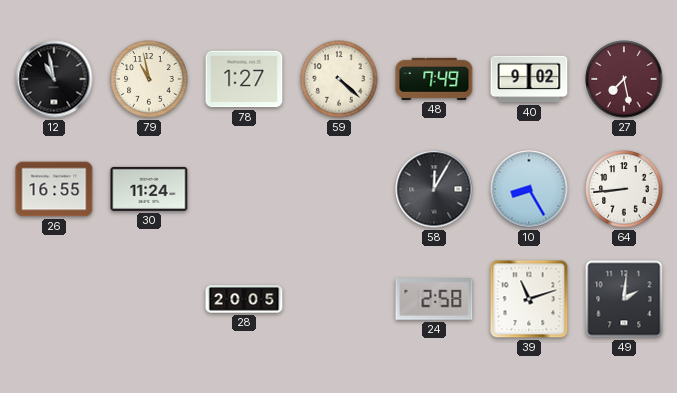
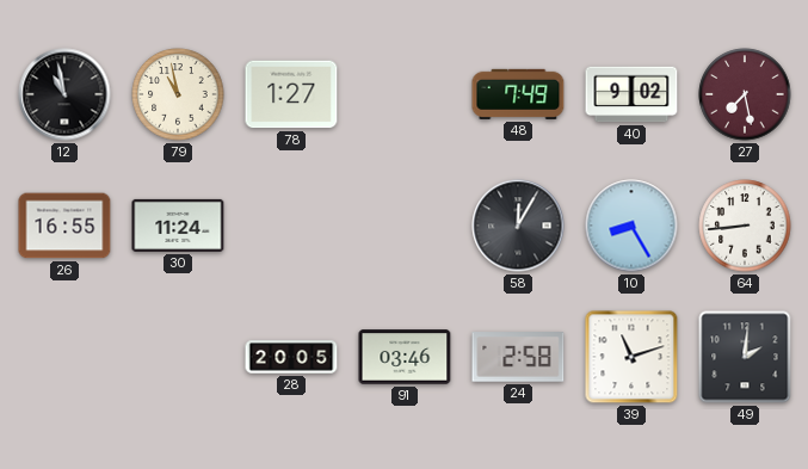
59: 4:22 -> none (339, 79)
91: none -> 03:46 (405, 357)
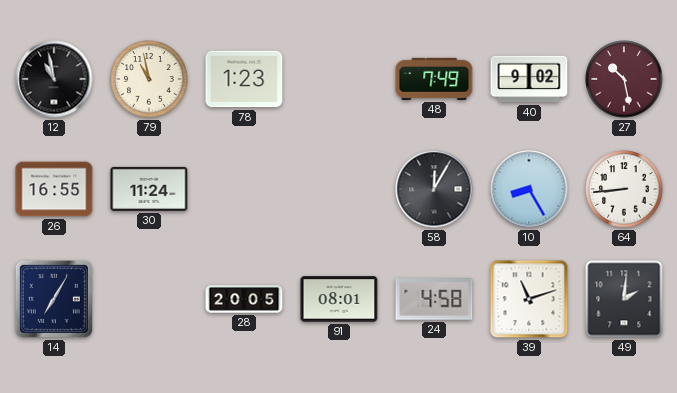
78: 1:27 -> 1:23 (244, 79)
27: 7:28 -> 10:28 (624, 79)
14: none -> 7:05 (54, 299)
91: 03:46 -> 08:01 (339, 299)
24: 2:58 -> 4:58 (434, 299)
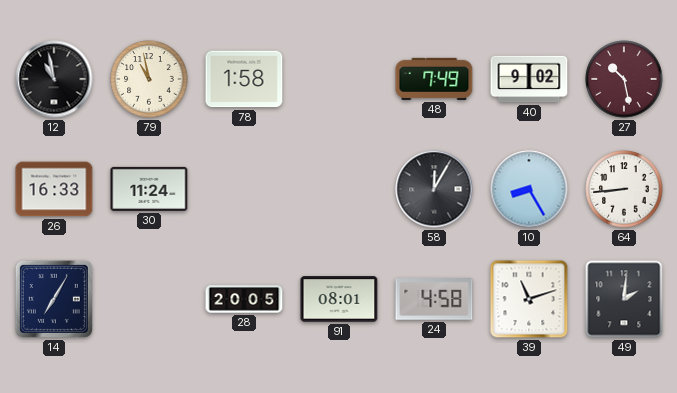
78: 1:23 -> 1:58 (244, 79)
26: 16:55 -> 16:33 (54, 189)
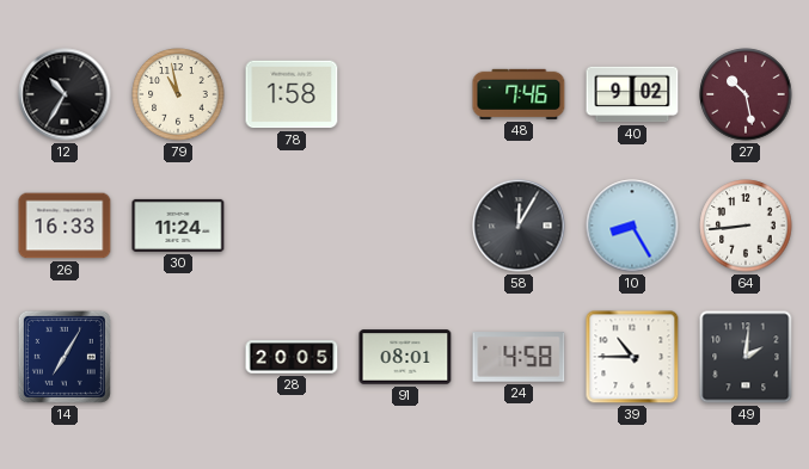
12: 10:58 -> 10:35 (65, 94)
48: 7:49 -> 7:46 (519, 94)
39: 11:12 -> 10:45 (632, 357)
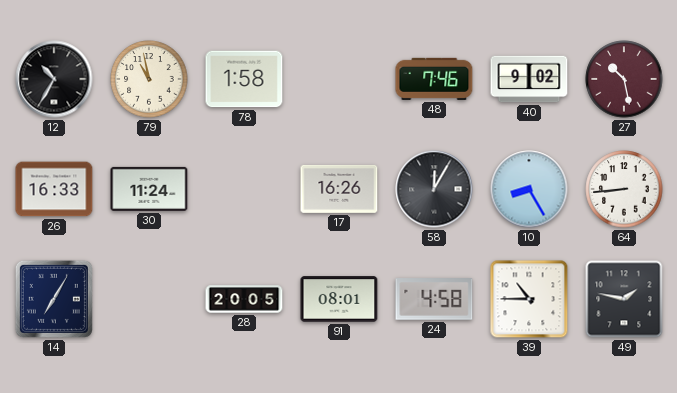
17: none -> 16:26 (339, 189)
49: 2:01 -> 1:47 (624, 299)
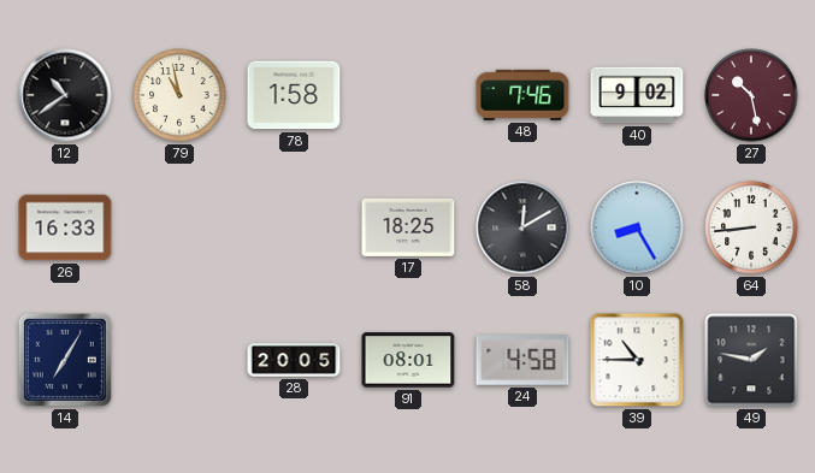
12: 10:35 -> 10:39 (65, 95)
30: 11:24 -> none (149, 189)
17: 16:26 -> 18:25 (408, 227)
58: 12:05 -> 12:10 (522, 227)
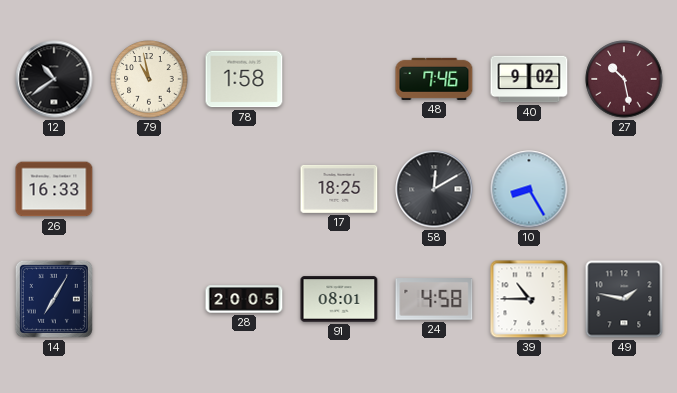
64: 8:44 -> none (751, 227)
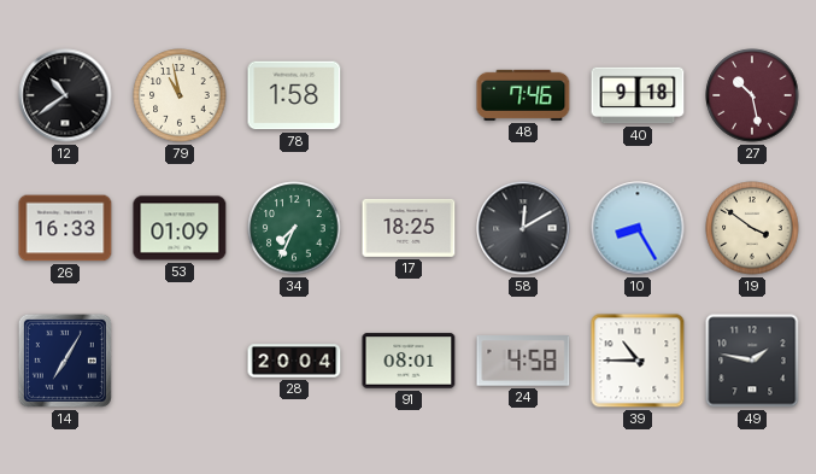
40: 9:02 -> 9:18 (638, 95)
53: none -> 01:09 (180, 228)
34: none -> 7:34 (294, 228)
19: none -> 3:51 (752, 228)
28: 20:05 -> 20:04 (294, 361)
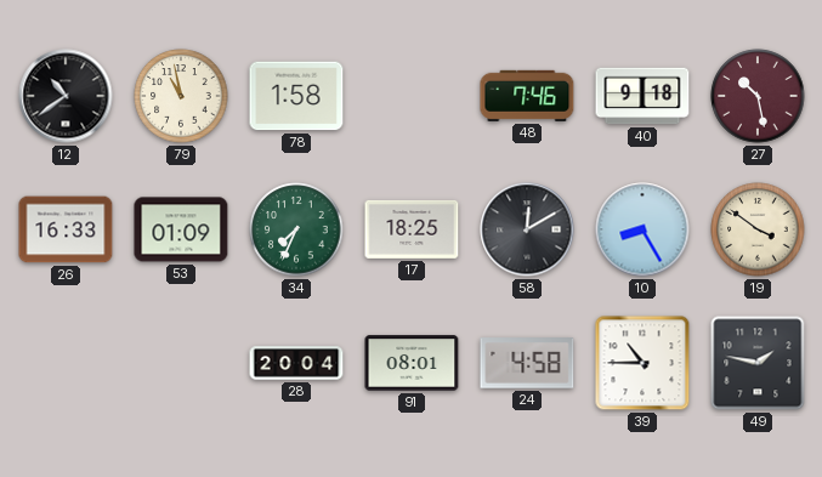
14: 7:05 -> none (65, 361)
